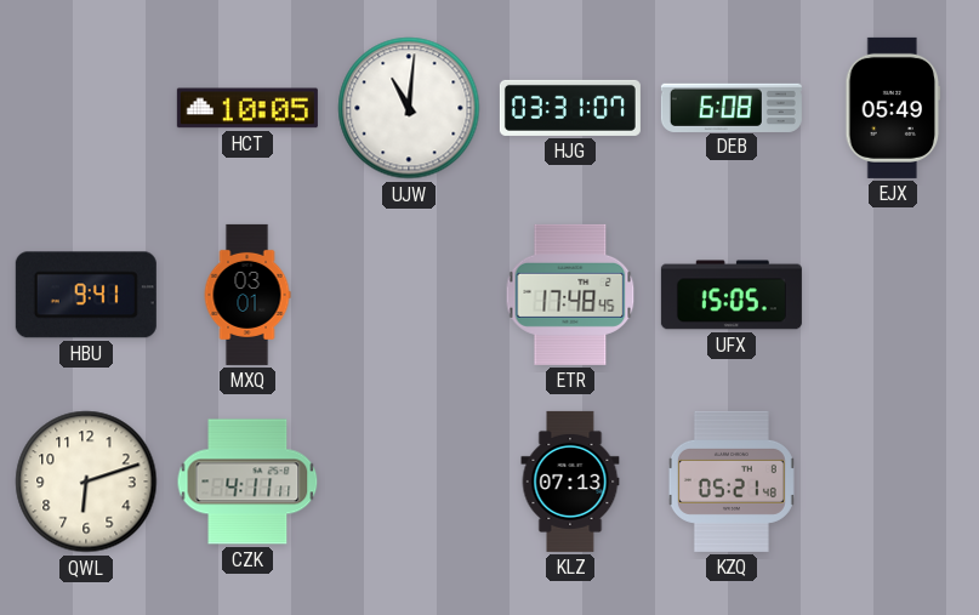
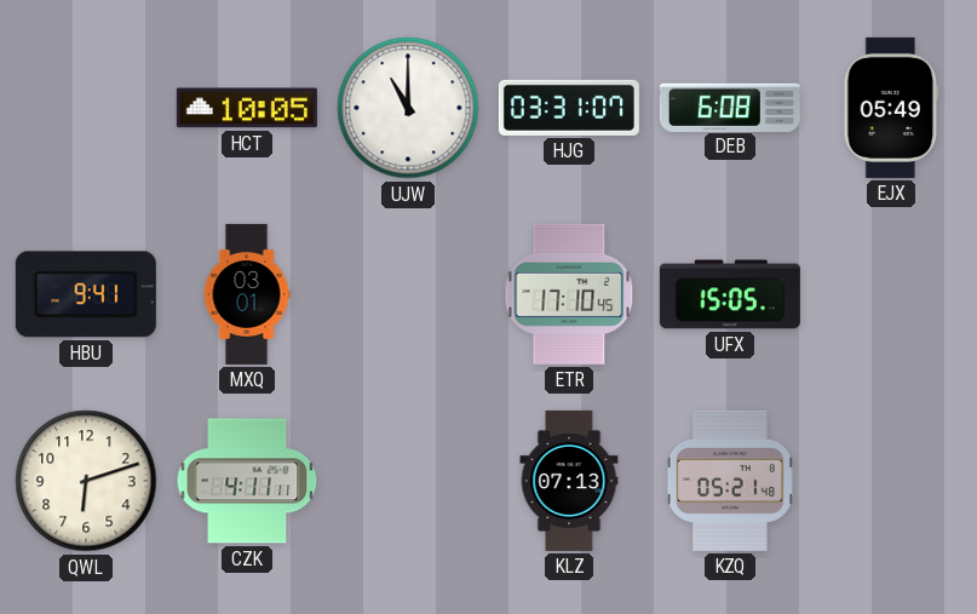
UJW: 11:01 -> 11:00 (408, 108)
ETR: 17:48 -> 17:10 (569, 294)
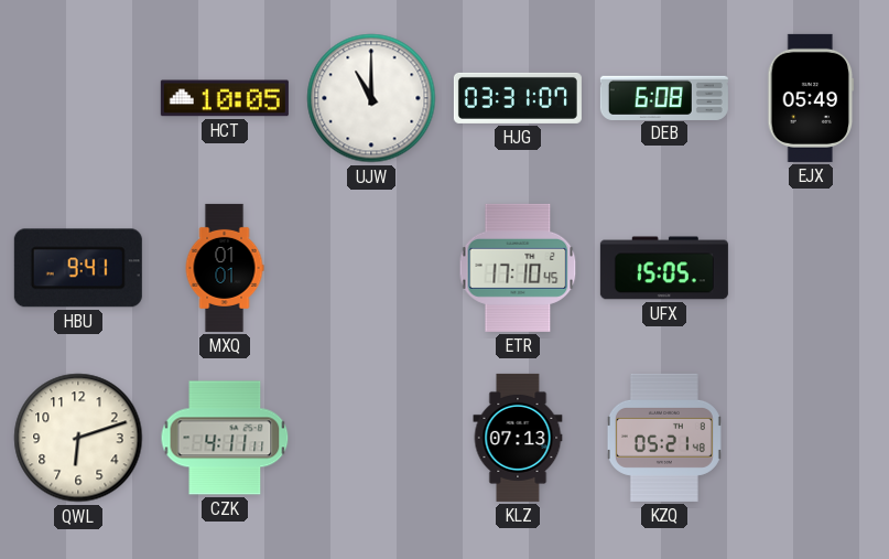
MXQ: 03:01 -> 01:01 (225, 268)
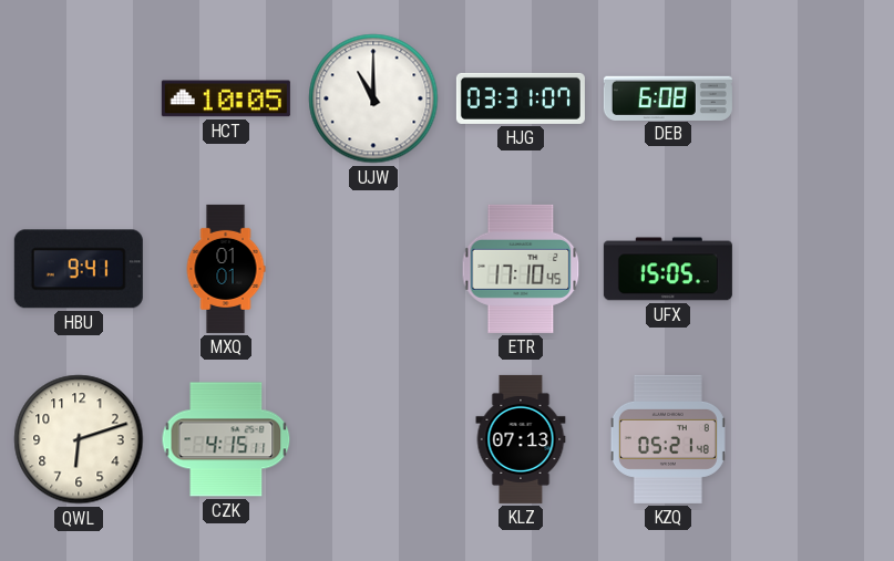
EJX: 05:49 -> none (811, 98)
CZK: 4:11 -> 4:15 (226, 439)
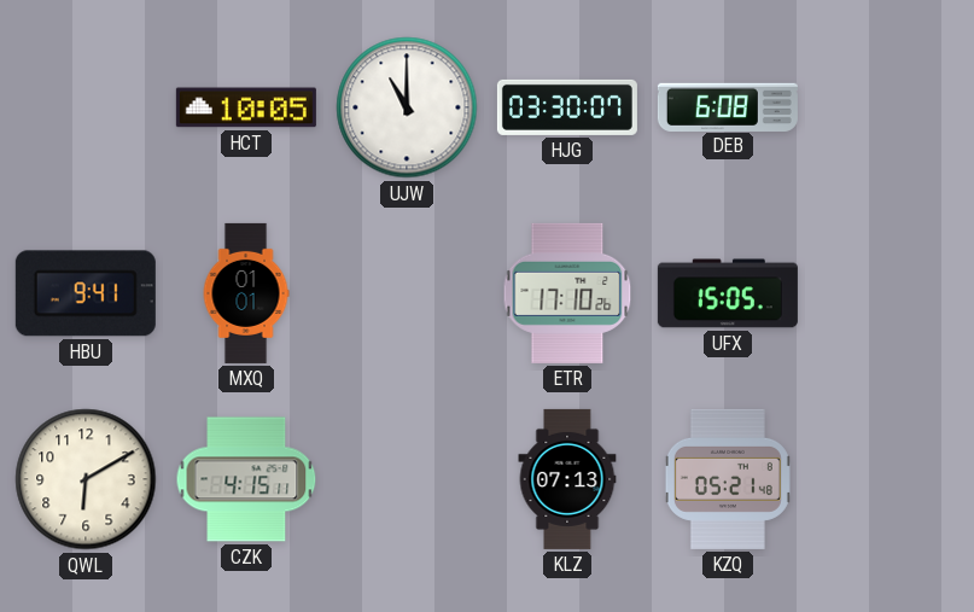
HJG: 03:31 -> 03:30 (567, 107)
ETR: 17:10:45 -> 17:10:26 (567, 293)
QWL: 6:12 -> 6:10 (86, 479)
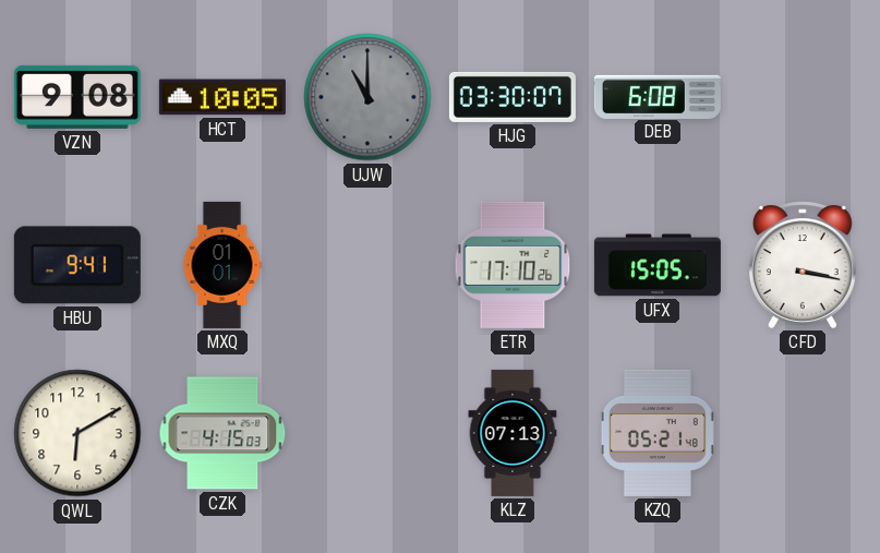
VZN: none -> 9:08 (77, 97)
UJW dial: white -> grey (367, 97)
CFD: none -> 3:17 (803, 265)
CZK: 4:15:11 -> 4:15:03 (222, 433)
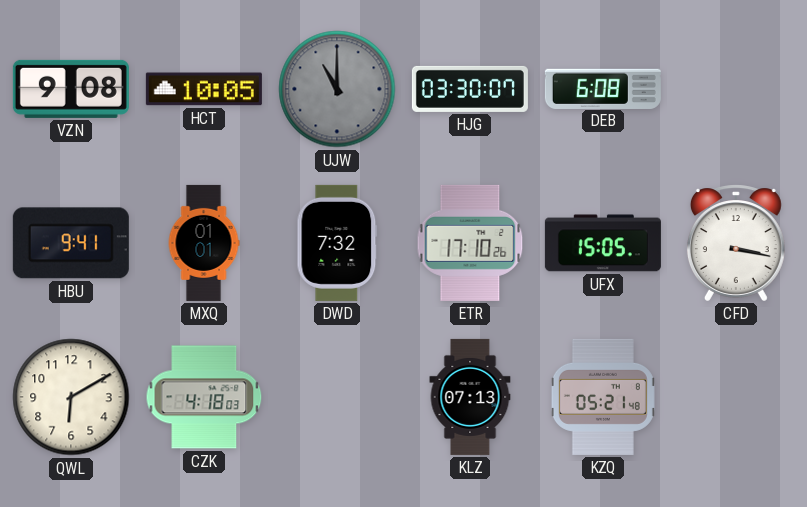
DWD: none -> 7:32 (337, 243)
CZK: 4:15 -> 4:18 (204, 397)
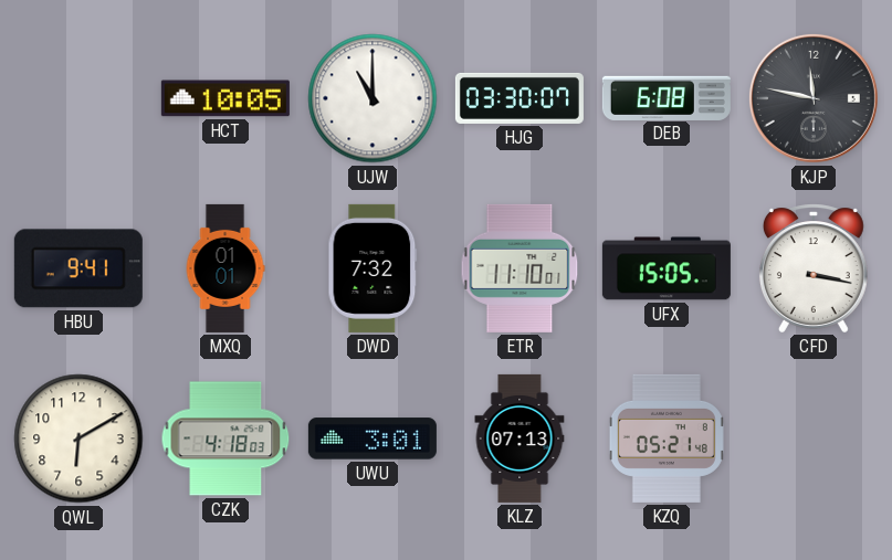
VZN: 9:08 -> none (71, 89)
UJW dial: grey -> white (372, 98)
KJP: none -> 11:47 (814, 98)
ETR: 17:10 -> 11:10 (520, 268)
UWU: none -> 3:01 (372, 439)
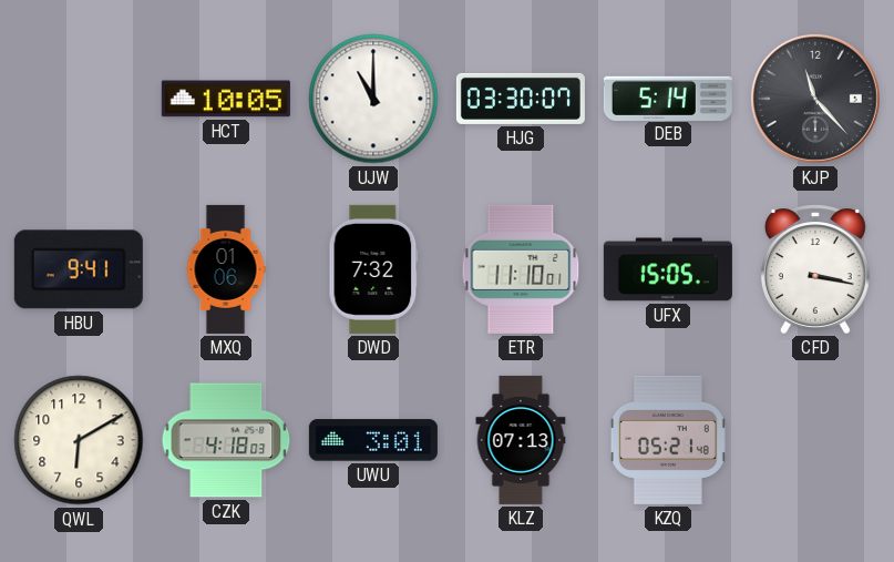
DEB: 6:08 -> 5:14 (668, 98)
KJP: 11:47 -> 11:23 (815, 99)
MXQ: 01:01 -> 01:06 (226, 269)
